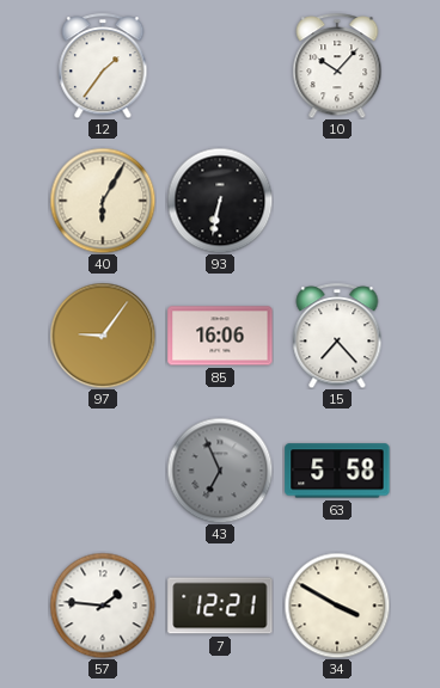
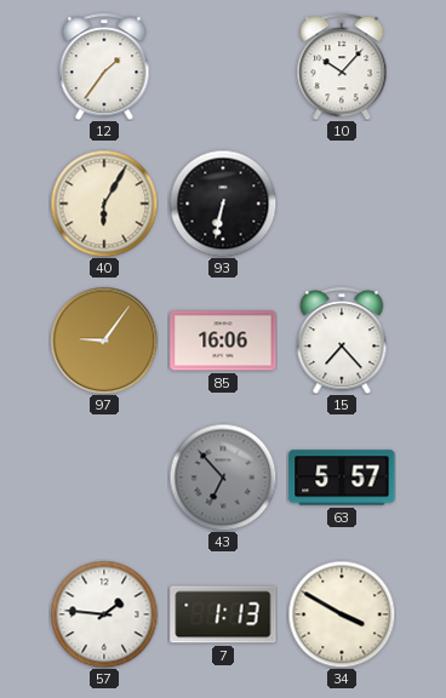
43: 6:56 -> 6:53 (223, 477)
63: 5:58 -> 5:57 (342, 477)
7: 12:21 -> 1:13 (223, 614)
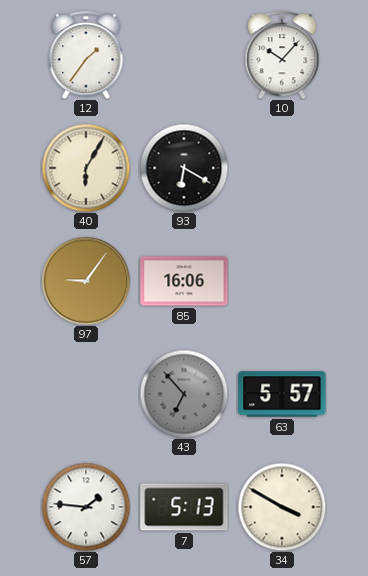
93: 6:32 -> 6:20 (184, 168)
15: 7:23 -> none (342, 341)
7: 1:13 -> 5:13 (184, 507)
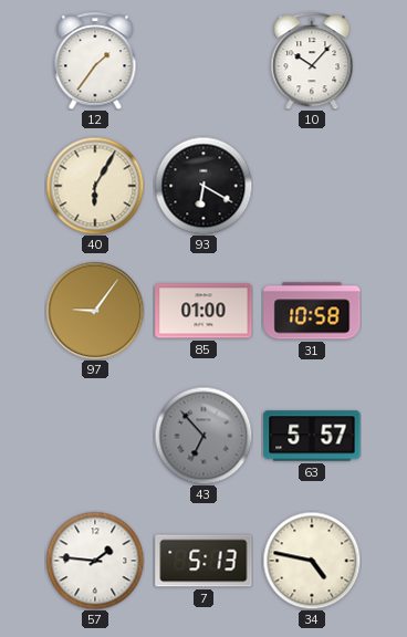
85: 16:06 -> 01:00 (203, 311)
31: none -> 10:58 (312, 311)
34: 3:50 -> 4:47 (312, 561)
